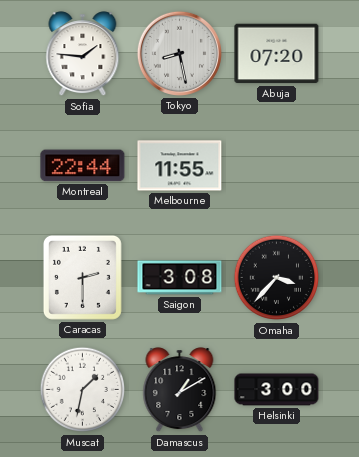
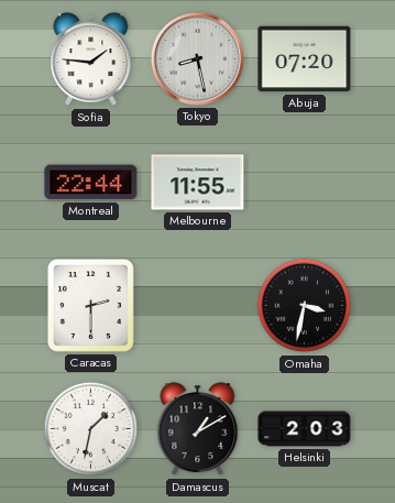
Saigon: 3:08 -> none (180, 278)
Omaha: 3:37 -> 3:32 (305, 306)
Helsinki: 3:00 -> 2:03 (305, 429)
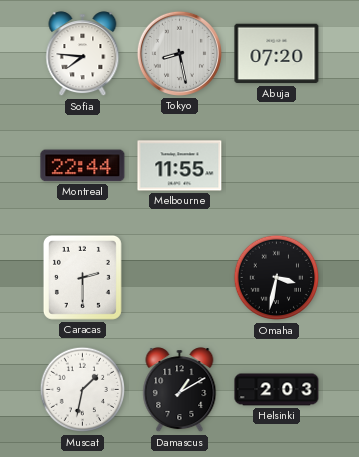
Sofia: 1:46 -> 7:46 (83, 54)
